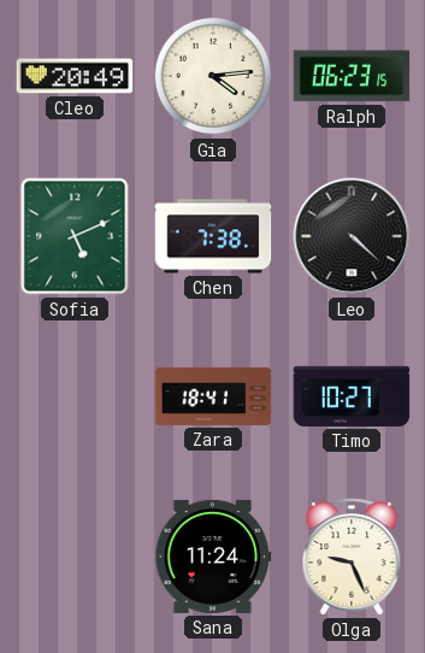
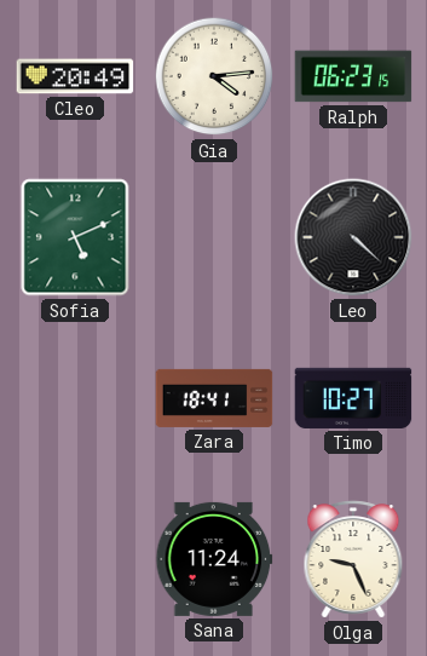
Chen: 7:38 -> none (213, 236)
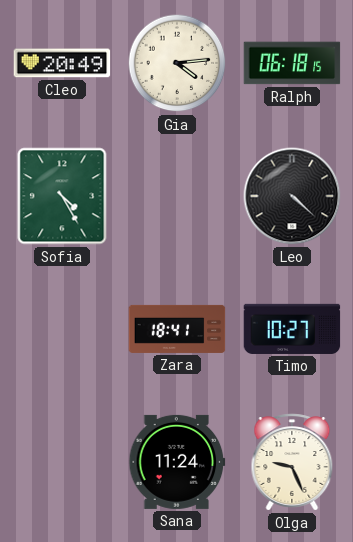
Ralph: 06:23 -> 06:18 (292, 63)
Sofia: 5:11 -> 4:25 (62, 196)
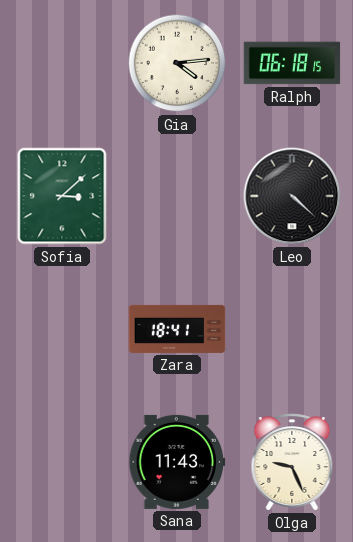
Cleo: 20:49 -> none (62, 63)
Sofia: 4:25 -> 3:08 (62, 196)
Timo: 10:27 -> none (292, 329)
Sana: 11:24 -> 11:43 (177, 462)
